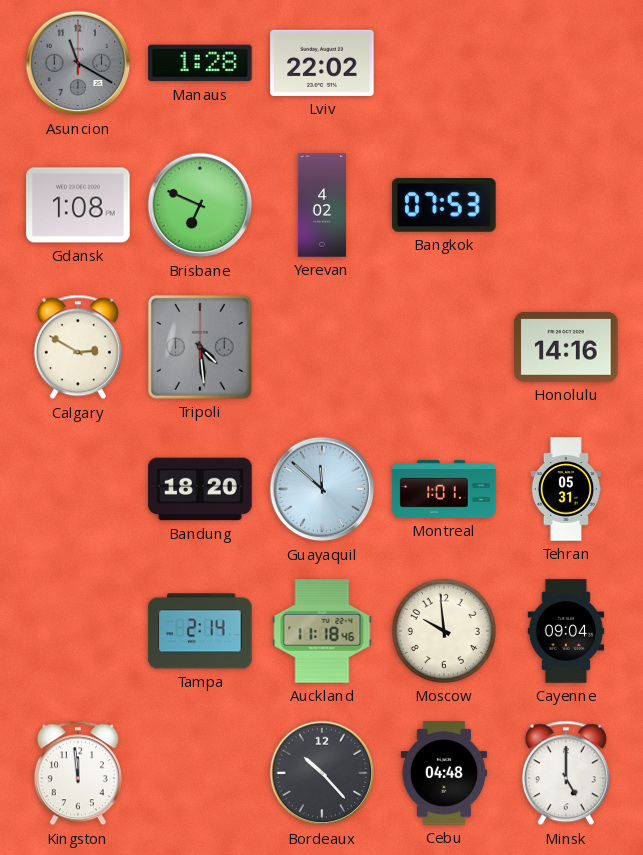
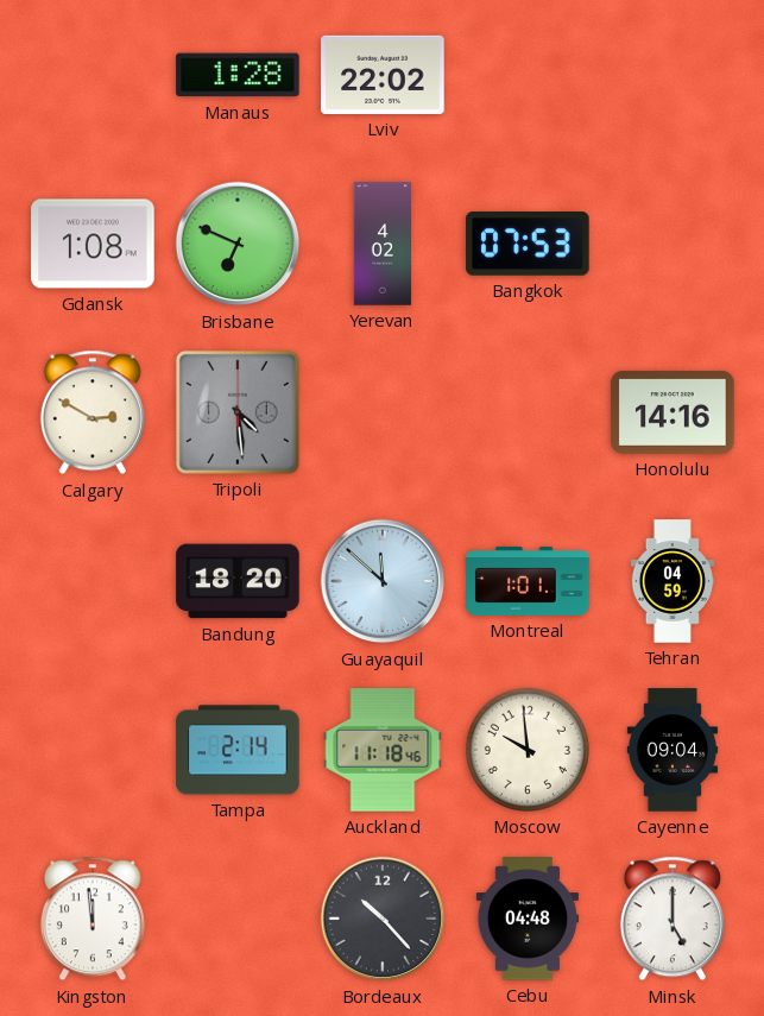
Asuncion: 11:20 -> none (78, 63)
Tehran: 05:31 -> 04:59 (671, 581)
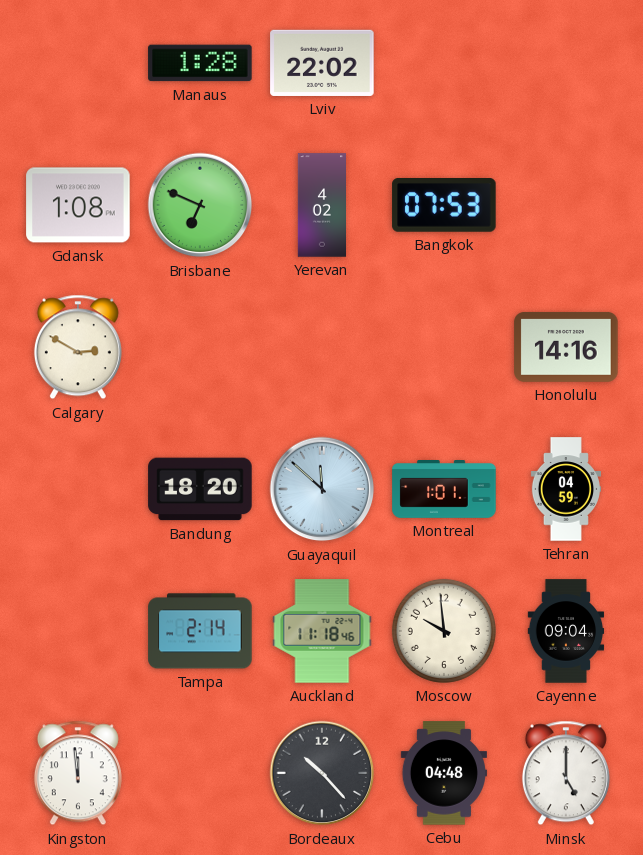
Tripoli: 4:29 -> none (238, 412)
